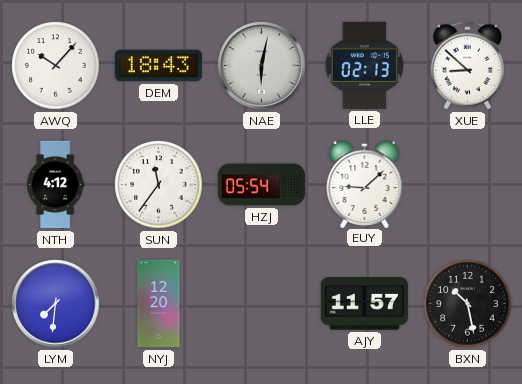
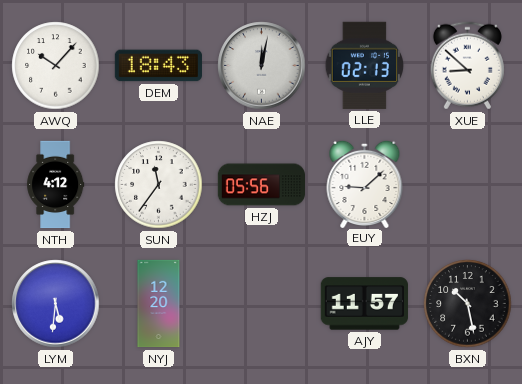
NAE: 6:02 -> 12:02 (262, 66)
HZJ: 05:54 -> 05:56 (261, 185)
LYM: 7:31 -> 5:31 (56, 304)
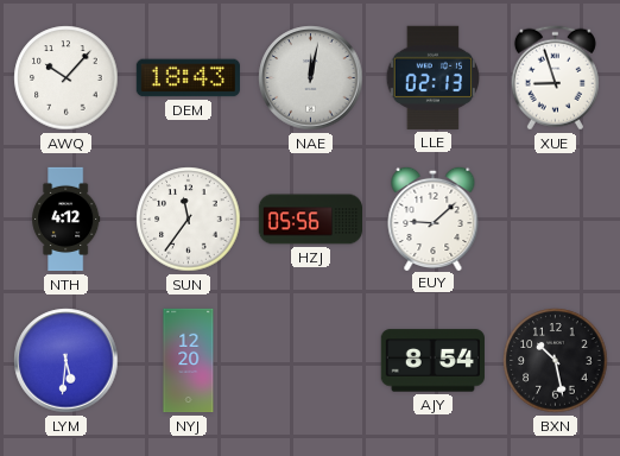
XUE: 8:52 -> 8:57 (555, 78)
AJY: 11:57 -> 8:54 (432, 361)
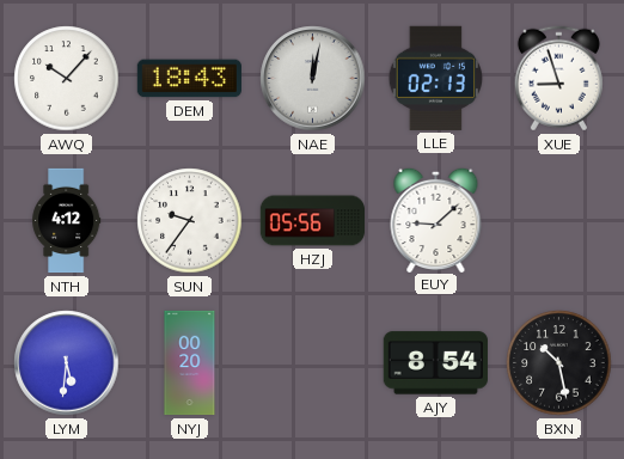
SUN: 11:36 -> 9:36 (190, 221)
NYJ: 12:20 -> 00:20 (190, 363)
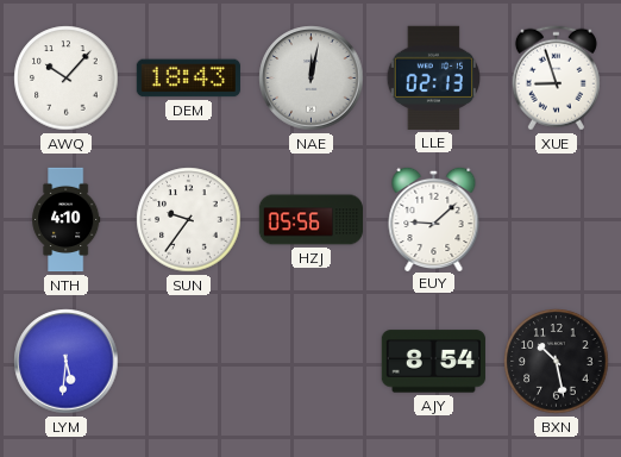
NTH: 4:12 -> 4:10 (67, 220)
NYJ: 00:20 -> none (190, 363)
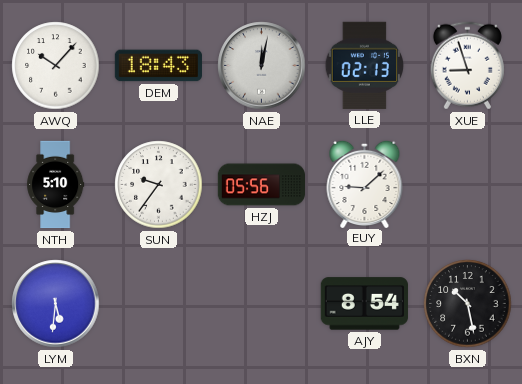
NTH: 4:10 -> 5:10 (56, 185)
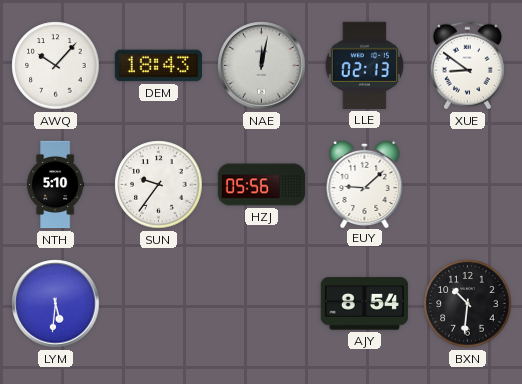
XUE: 8:57 -> 8:51 (467, 66)
BXN: 10:28 -> 10:31 (468, 304)
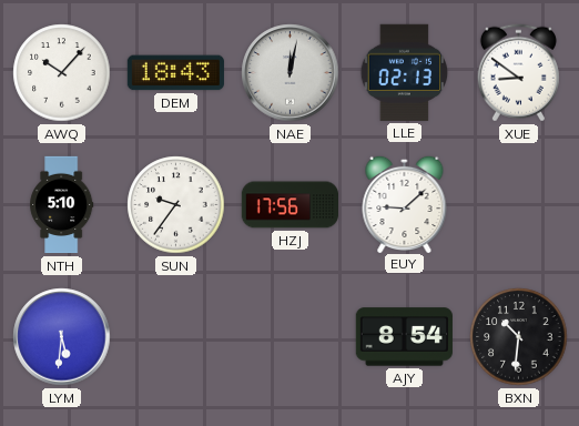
HZJ: 05:56 -> 17:56 (289, 205)
